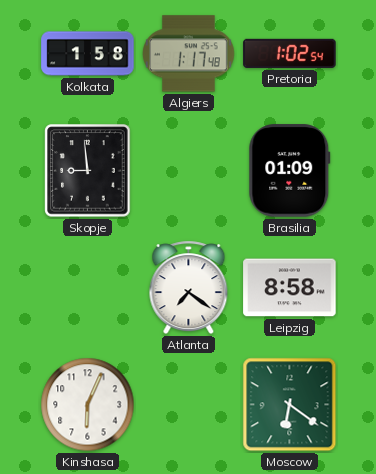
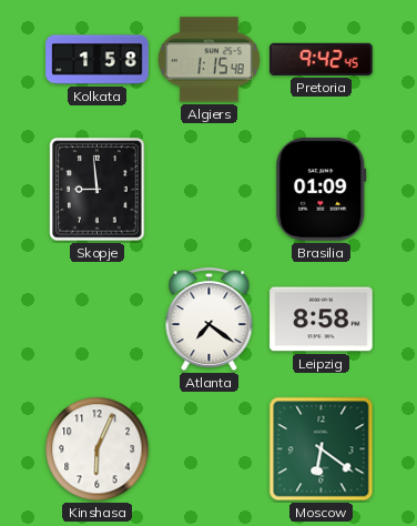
Algiers: 1:17 -> 1:15 (210, 60)
Pretoria: 1:02 -> 9:42 (322, 59)
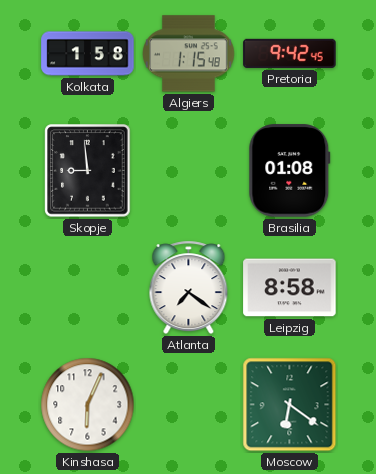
Brasilia: 01:09 -> 01:08 (290, 171)
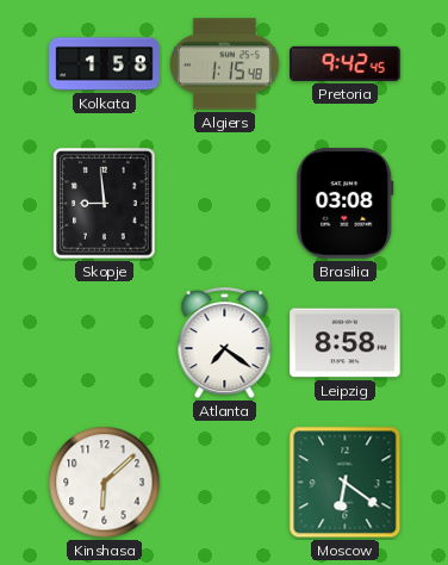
Brasilia: 01:08 -> 03:08 (346, 204)
Kinshasa: 6:04 -> 6:08 (105, 483)
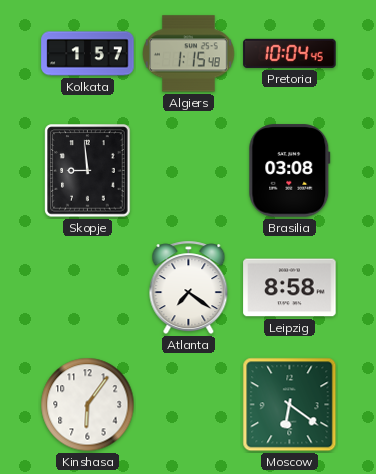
Kolkata: 1:58 -> 1:57 (88, 54)
Pretoria: 9:42 -> 10:04 (290, 53)
Kinshasa: 6:08 -> 6:06 (88, 405)
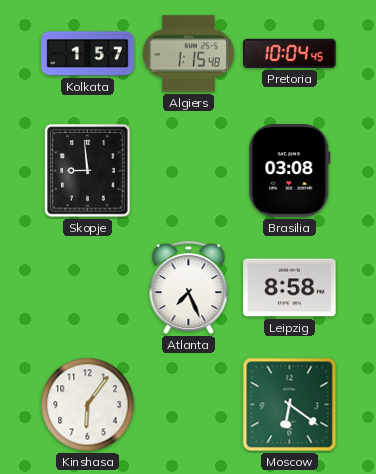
Atlanta: 7:21 -> 7:26 (189, 288)
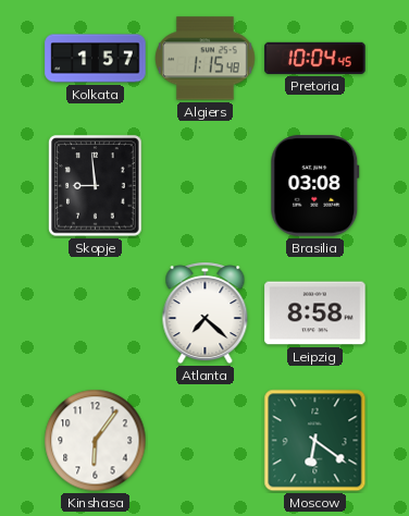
Atlanta: 7:26 -> 7:22 (206, 314)
